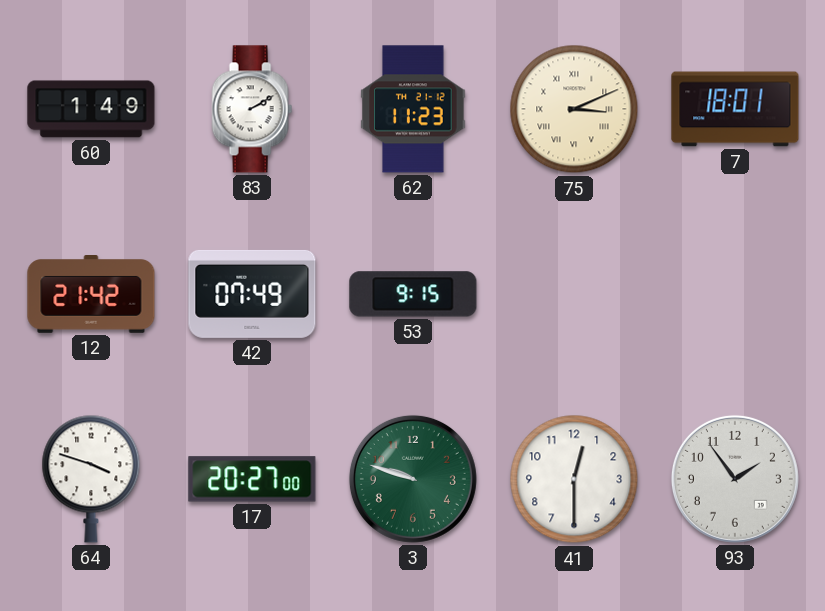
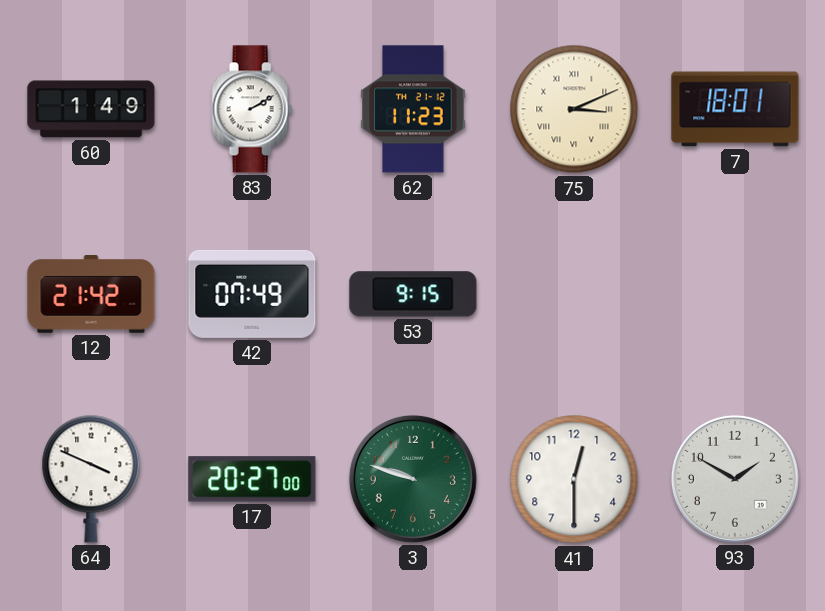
64: 3:48 -> 3:49 (91, 479)
93: 1:54 -> 1:50 (735, 479)
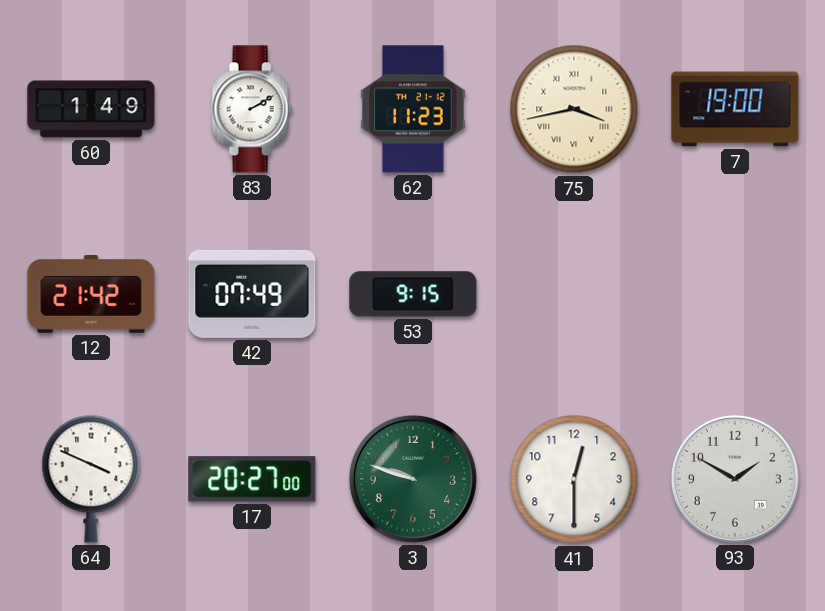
75: 3:11 -> 3:43 (574, 109)
7: 18:01 -> 19:00 (735, 109)
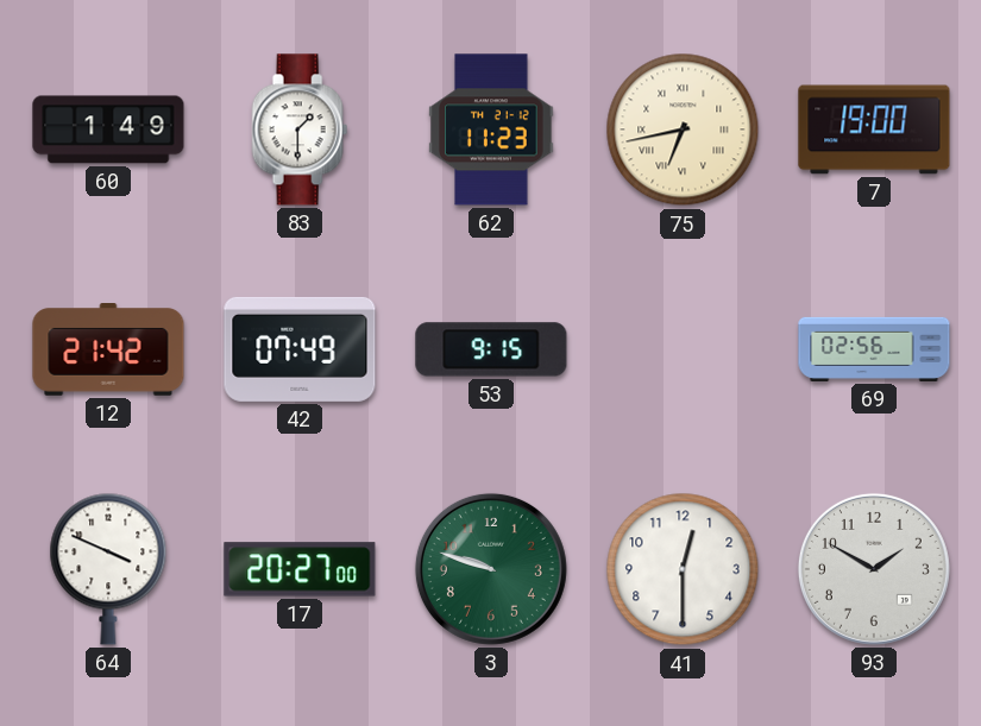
83: 2:10 -> 1:30 (300, 130)
75: 3:43 -> 6:43 (683, 130)
69: none -> 02:56 (874, 349)
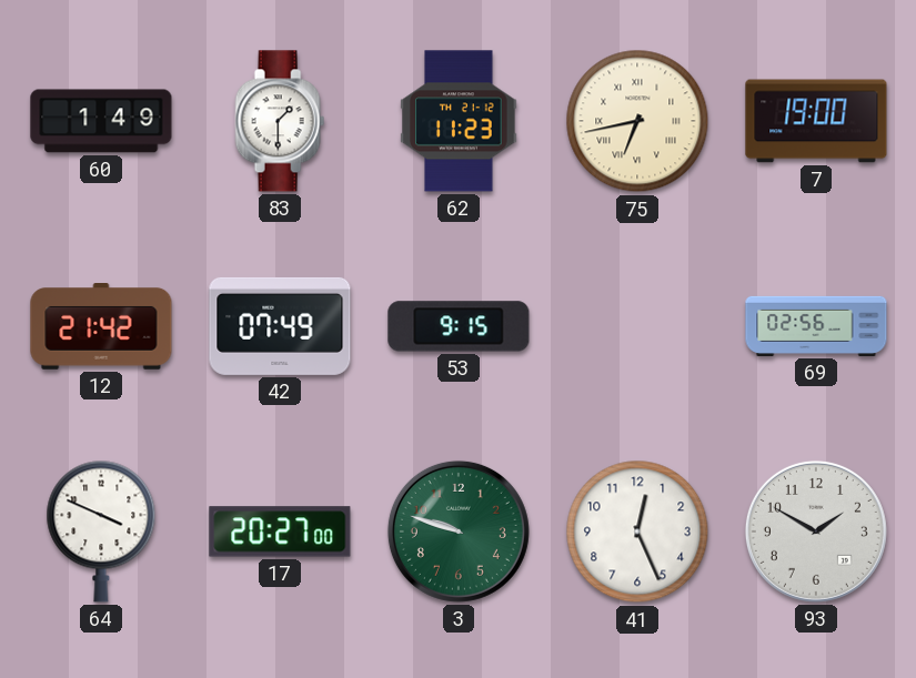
41: 12:30 -> 12:26 (637, 532)
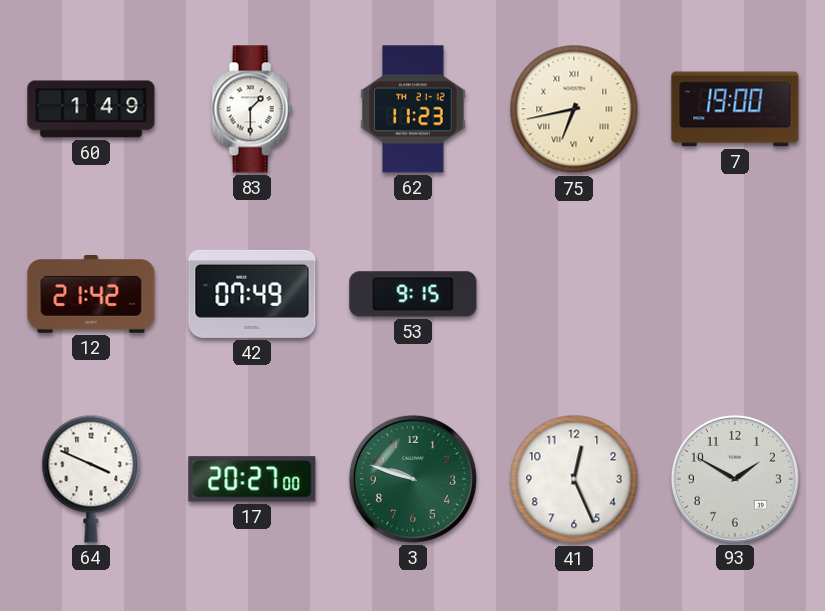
69: 02:56 -> none (816, 326)
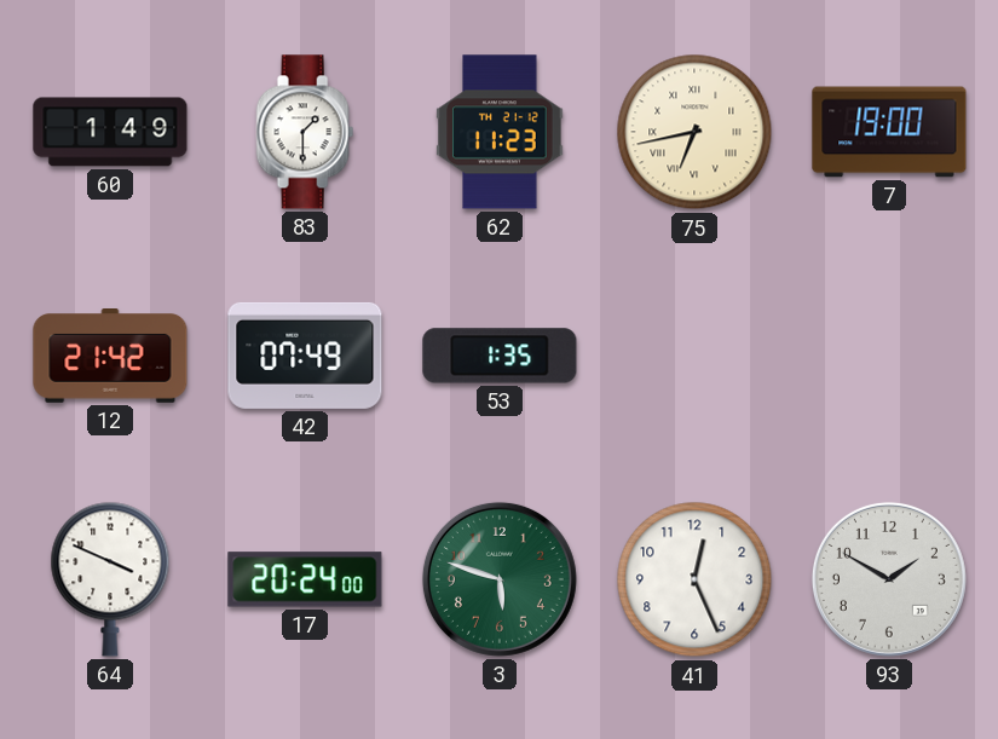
53: 9:15 -> 1:35 (500, 356)
17: 20:27 -> 20:24 (305, 579)
3: 9:48 -> 5:48 (500, 579)
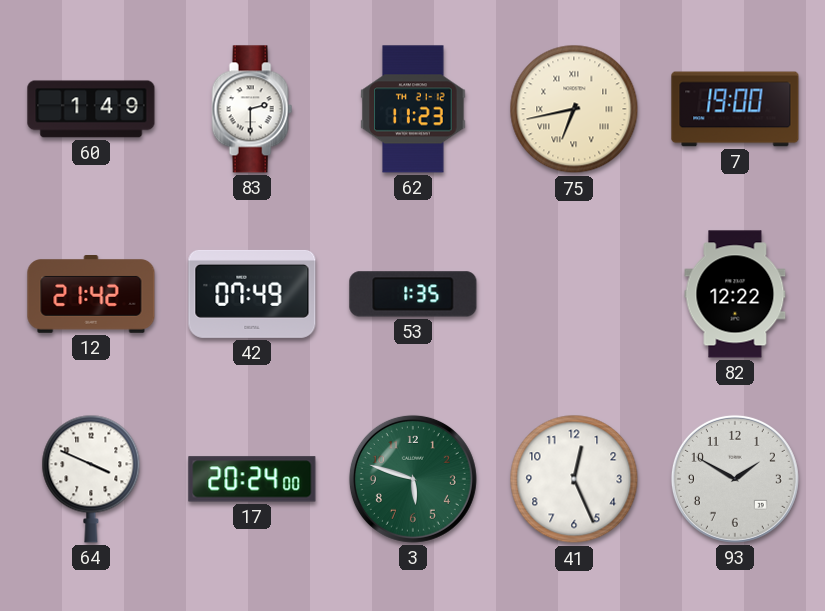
83: 1:30 -> 2:30 (252, 109)
82: none -> 12:22 (735, 294)
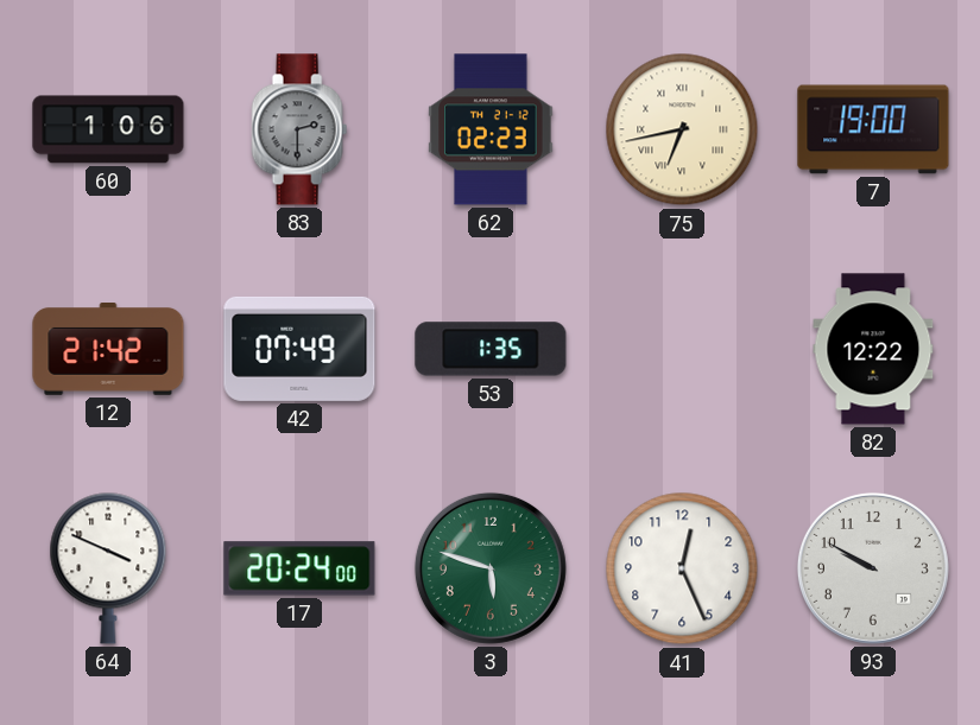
60: 1:49 -> 1:06 (108, 129)
83 dial: white -> grey (299, 129)
62: 11:23 -> 02:23 (491, 129)
93: 1:50 -> 9:50 (873, 568)
